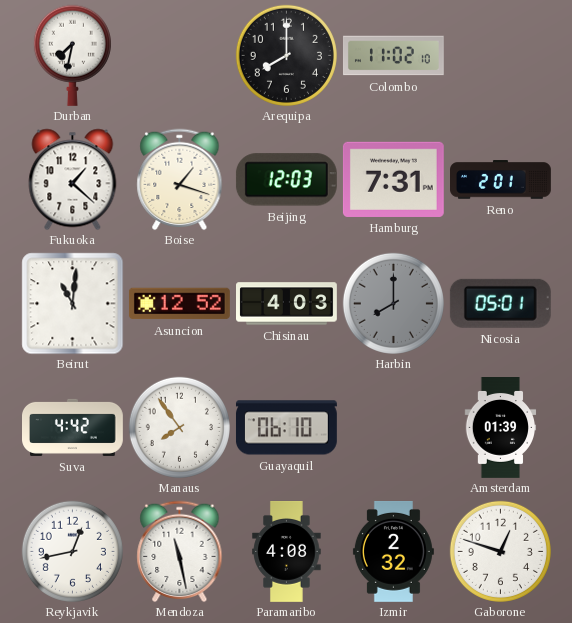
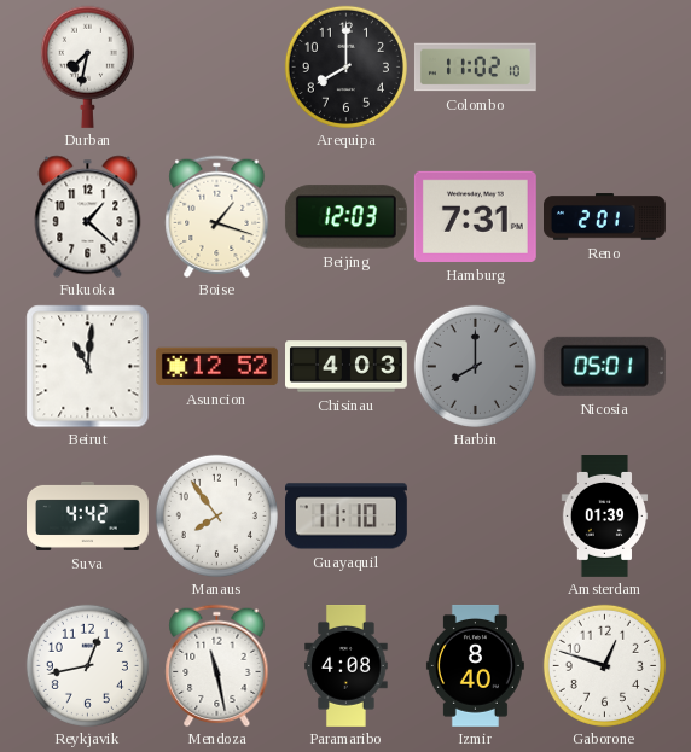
Guayaquil: 06:10 -> 11:10 (345, 517)
Izmir: 2:32 -> 8:40 (475, 665)
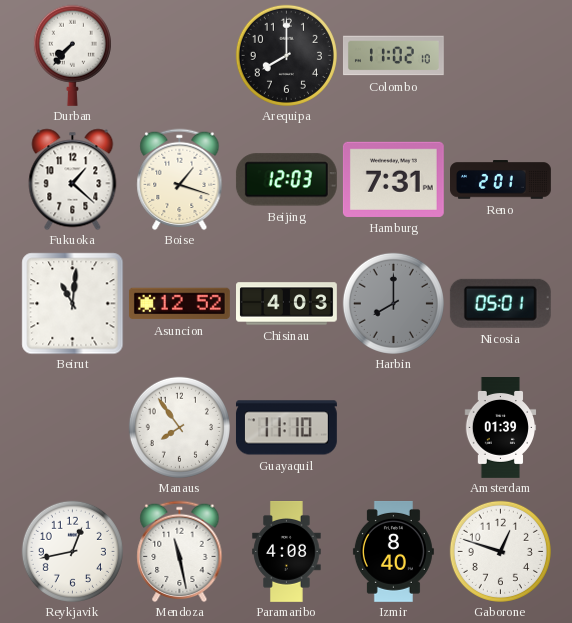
Durban: 7:32 -> 7:37 (72, 55)
Suva: 4:42 -> none (88, 515)
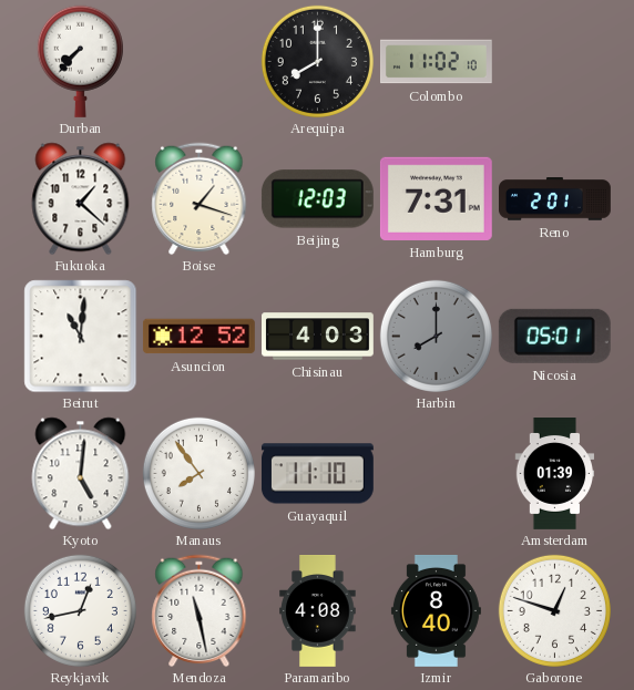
Kyoto: none -> 5:01 (81, 473)
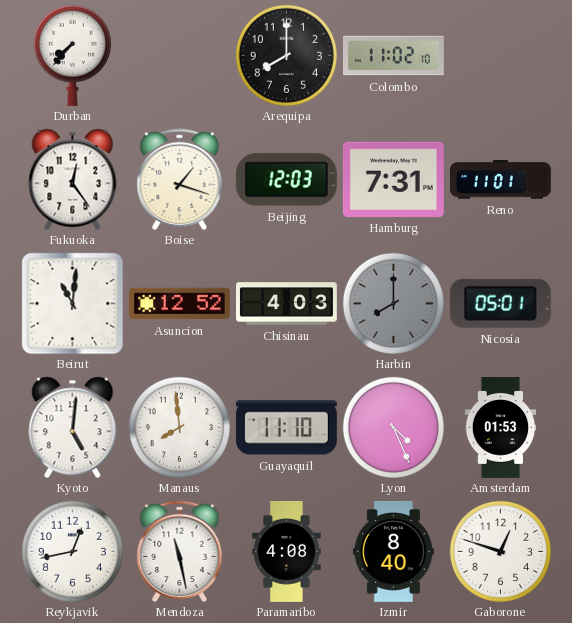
Fukuoka: 1:22 -> 12:24 (73, 179)
Reno: 2:01 -> 11:01 (501, 180)
Manaus: 7:54 -> 7:59 (179, 427)
Lyon: none -> 4:26 (393, 427)
Amsterdam: 01:39 -> 01:53 (501, 428)
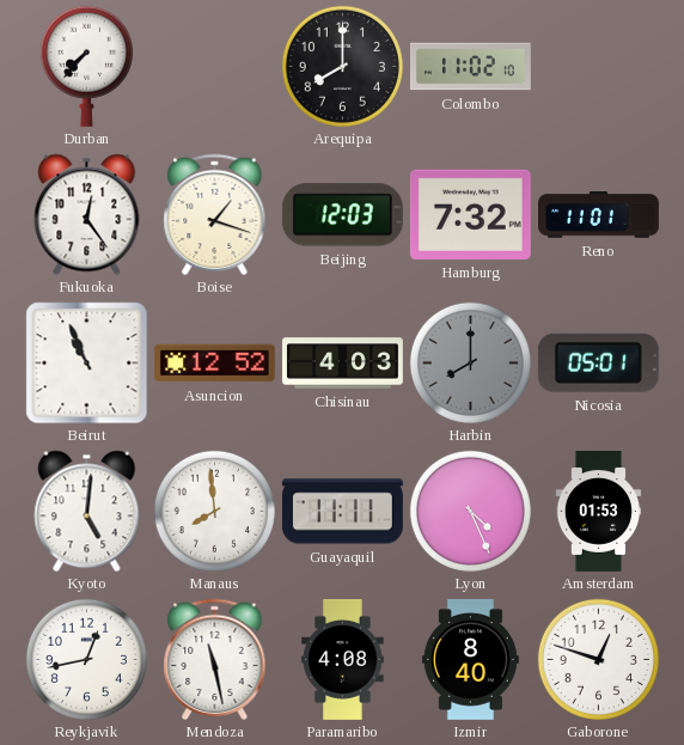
Hamburg: 7:31 -> 7:32 (470, 214)
Beirut: 11:01 -> 10:56 (86, 362)
Guayaquil: 11:10 -> 11:11 (342, 512)
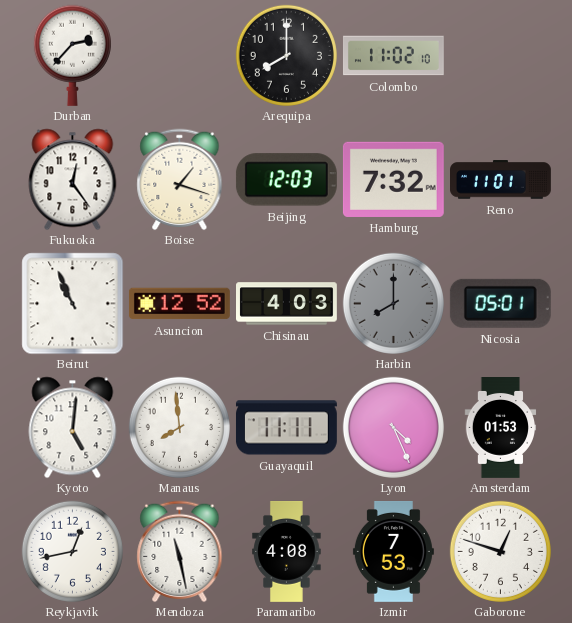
Durban: 7:37 -> 2:37 (72, 55)
Izmir: 8:40 -> 7:53 (393, 551)
